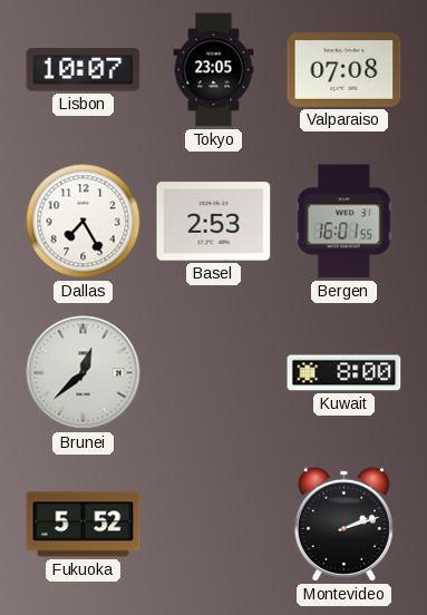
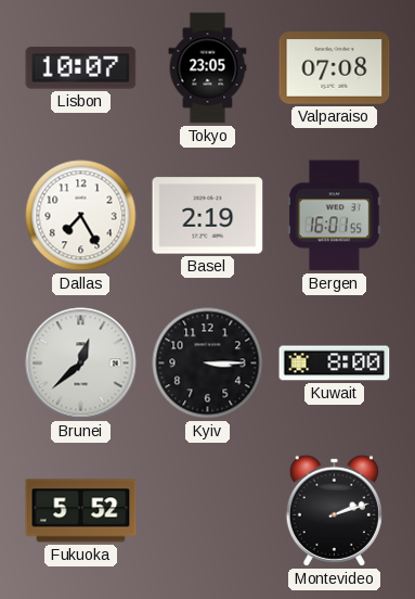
Basel: 2:53 -> 2:19 (208, 216)
Kyiv: none -> 3:15 (208, 364)
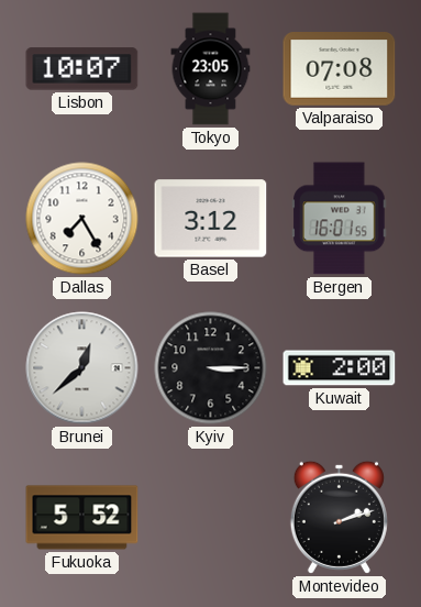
Basel: 2:19 -> 3:12 (211, 219)
Kuwait: 8:00 -> 2:00 (340, 368)
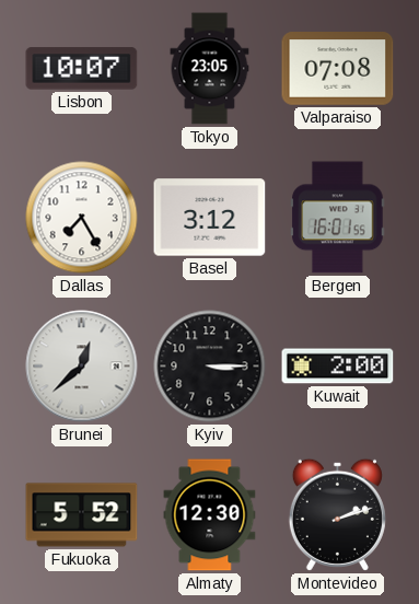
Almaty: none -> 12:30 (210, 515)
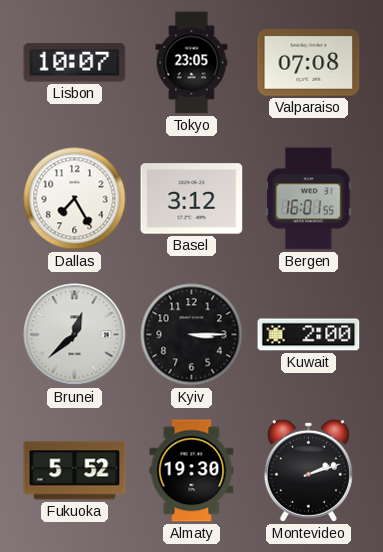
Almaty: 12:30 -> 19:30 (192, 471)
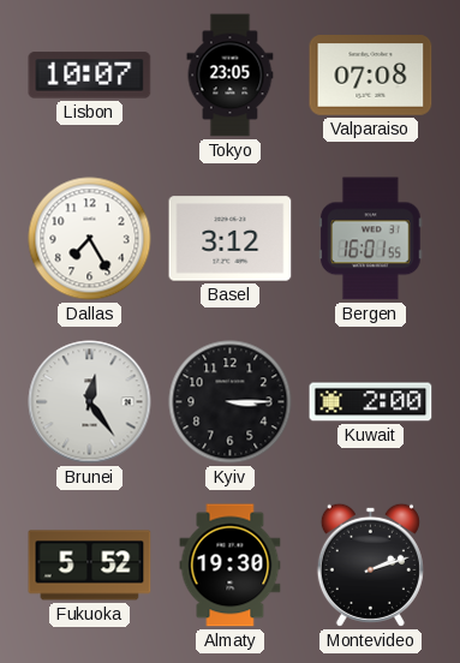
Brunei: 12:38 -> 12:24 (90, 402)
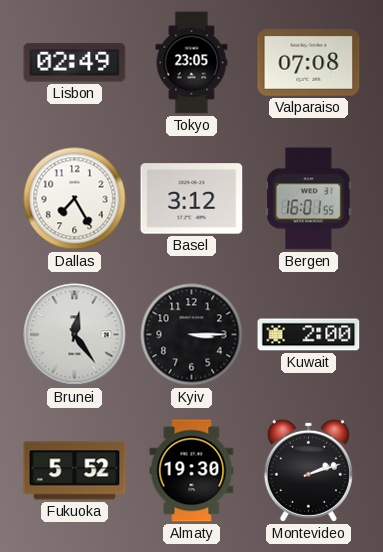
Lisbon: 10:07 -> 02:49 (75, 63)
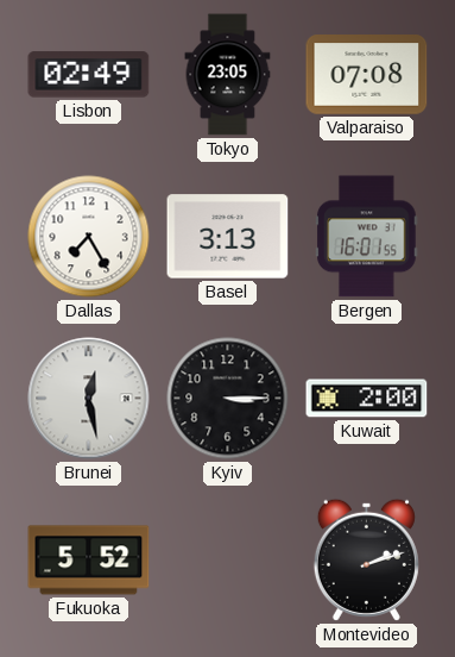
Basel: 3:12 -> 3:13 (228, 237)
Brunei: 12:24 -> 12:28 (89, 399)
Almaty: 19:30 -> none (192, 471)
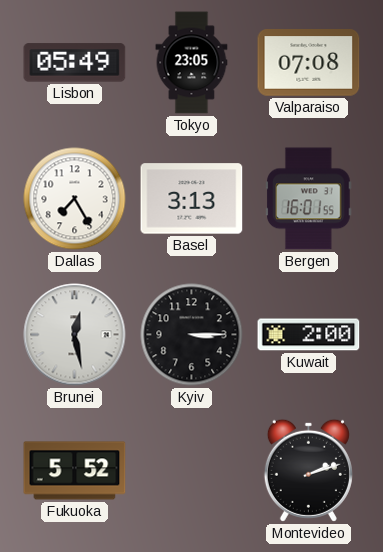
Lisbon: 02:49 -> 05:49 (75, 63)
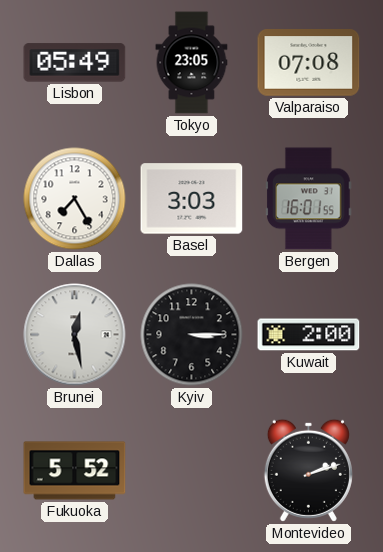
Basel: 3:13 -> 3:03 (192, 199)
